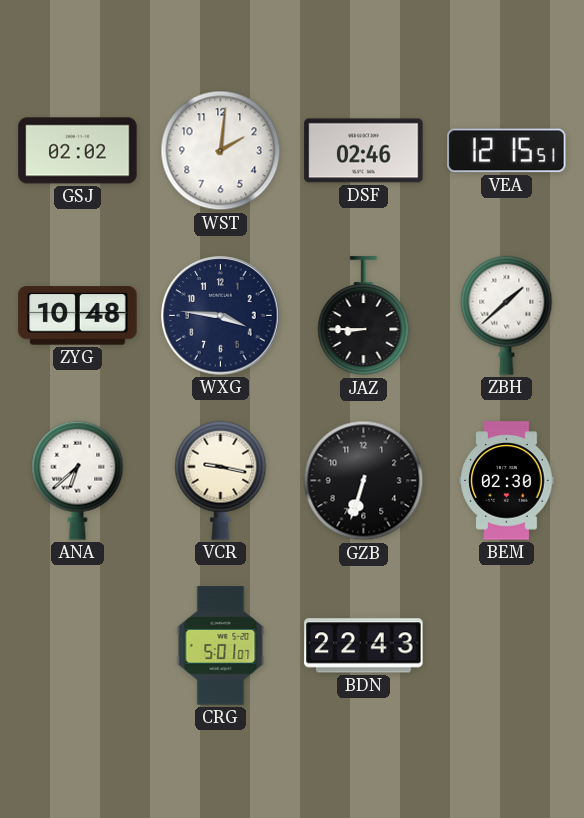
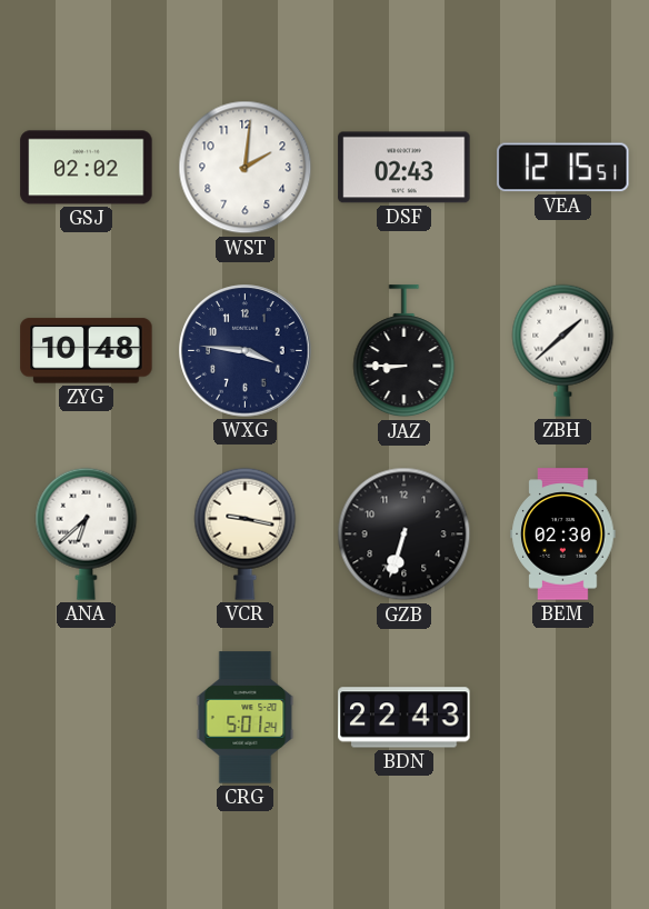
DSF: 02:46 -> 02:43 (405, 168)
CRG: 5:01:07 -> 5:01:24 (246, 718)
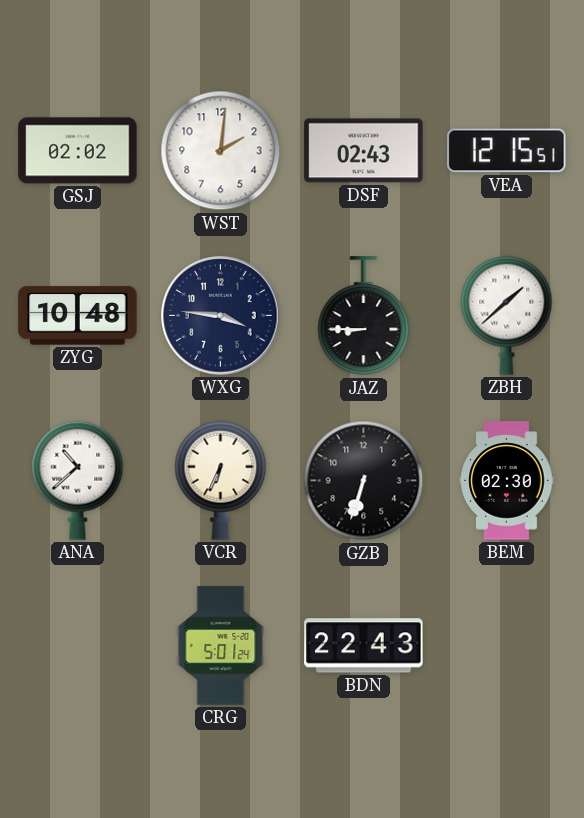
ANA: 6:38 -> 10:38 (78, 480)
VCR: 9:17 -> 6:34 (221, 480)
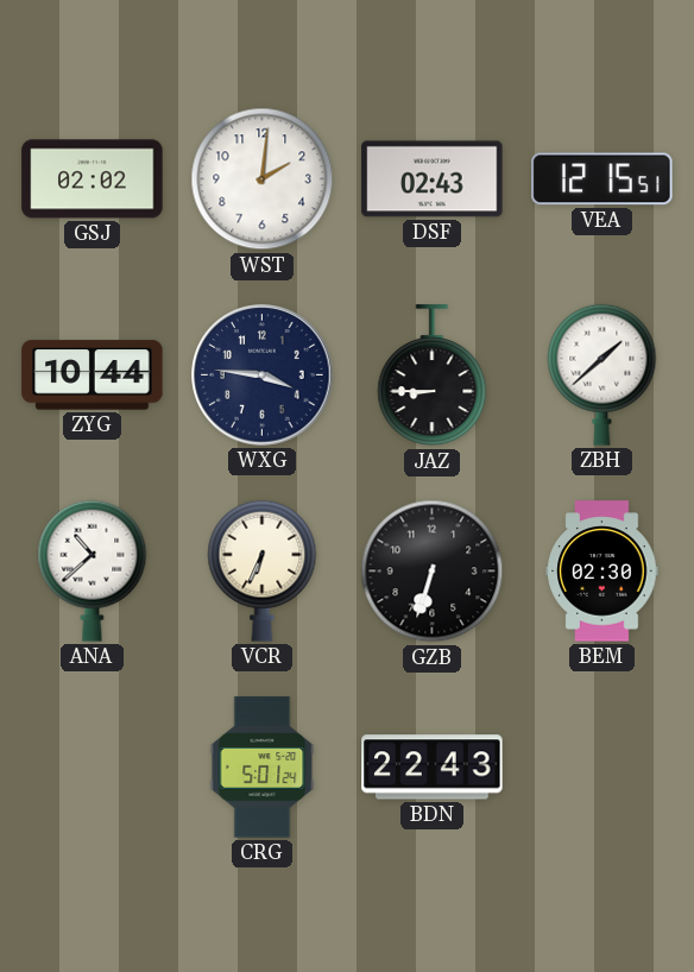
ZYG: 10:48 -> 10:44 (93, 375)
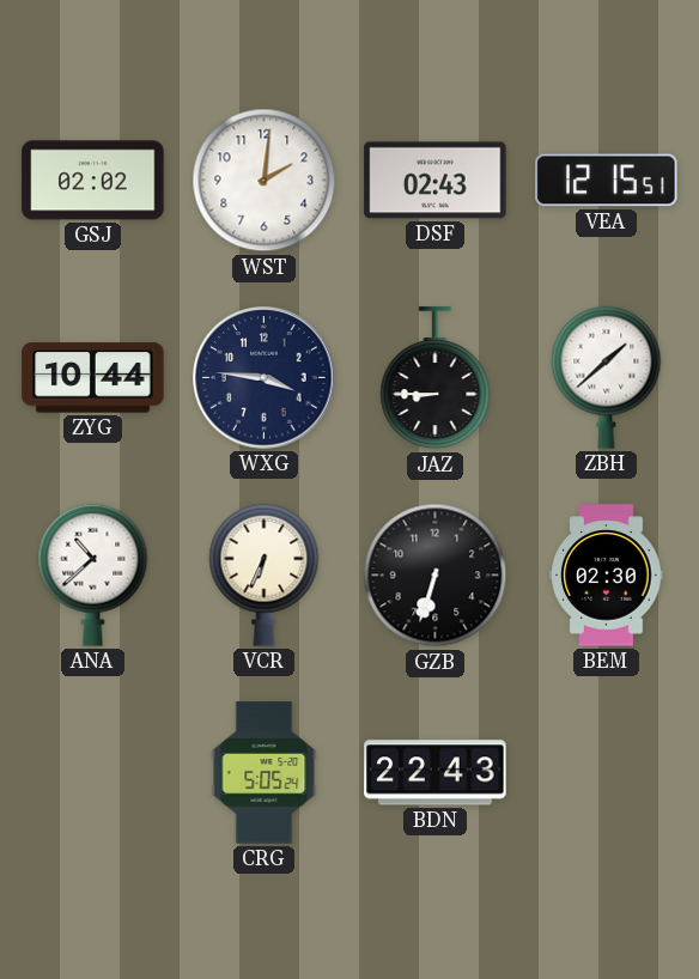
CRG: 5:01 -> 5:05 (265, 773)
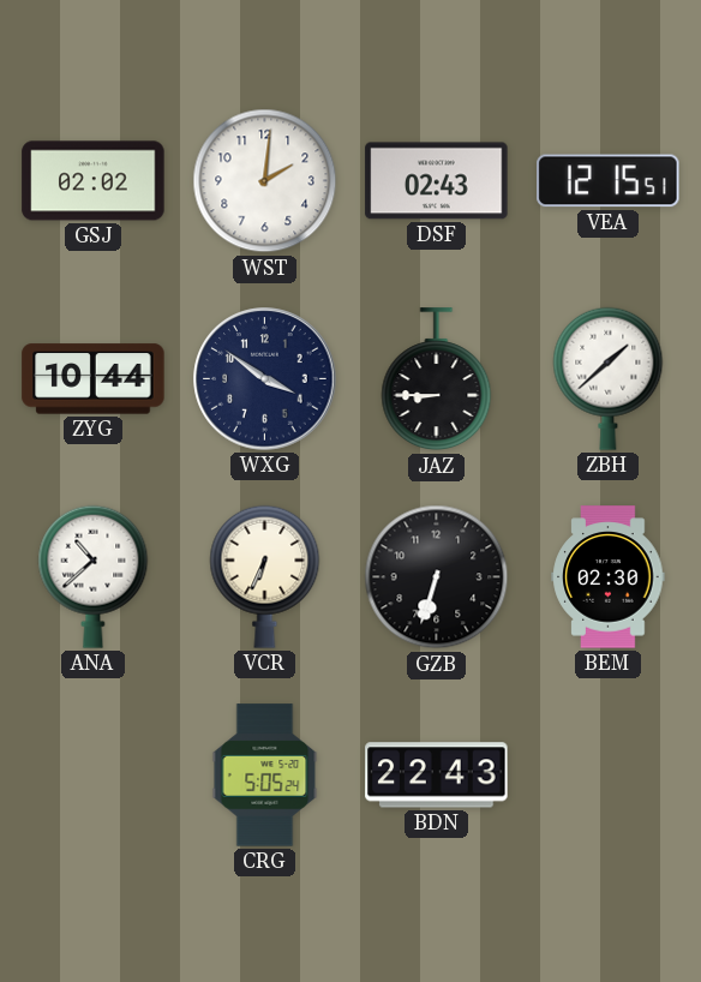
WXG: 3:46 -> 3:51 (265, 379)
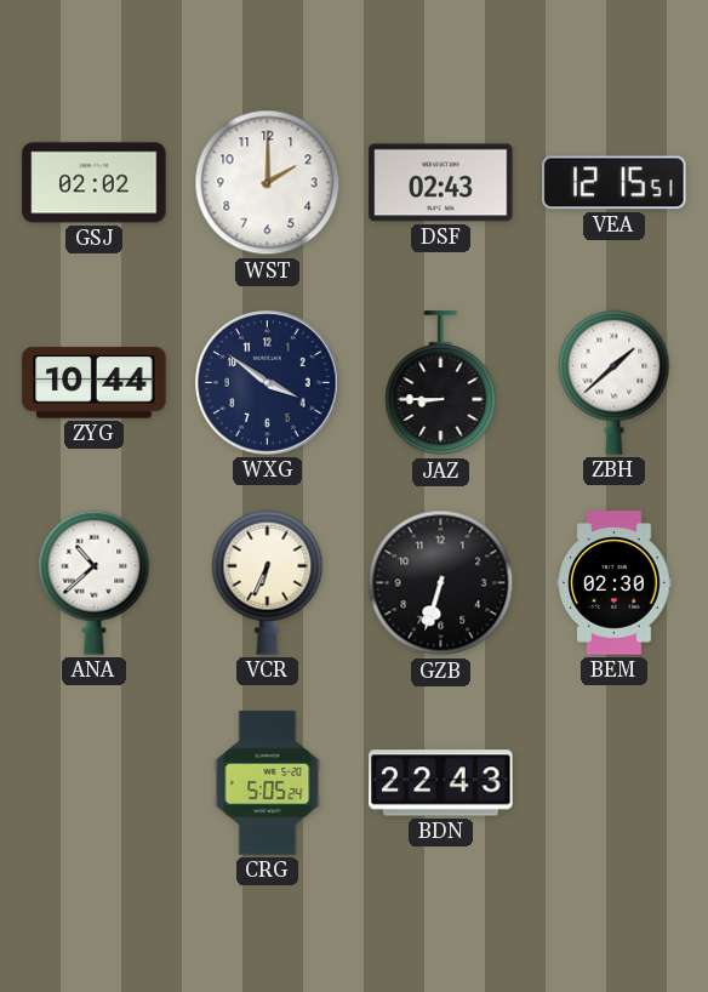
WST: 2:01 -> 2:00 (268, 183)
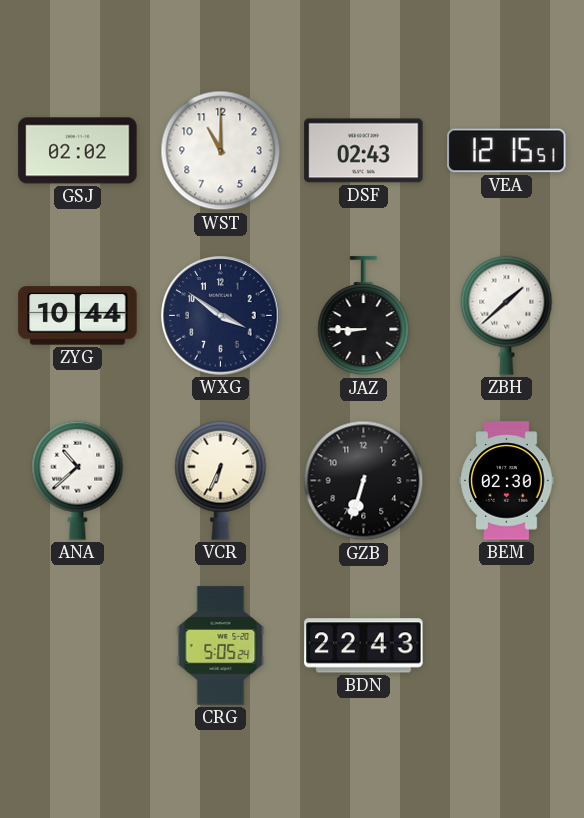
WST: 2:00 -> 11:00 (221, 151)
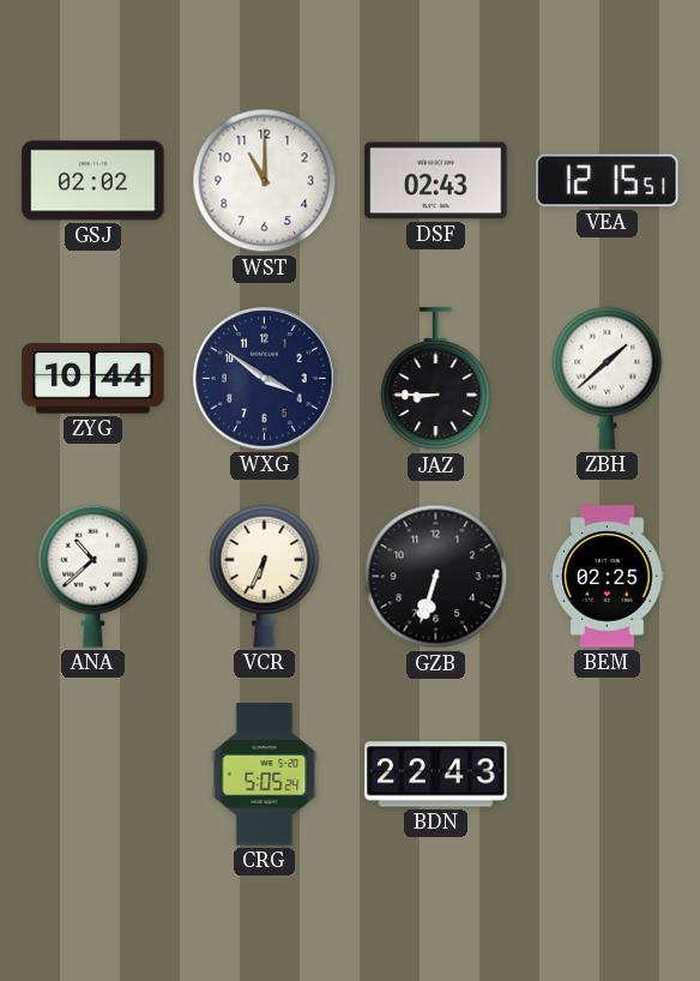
BEM: 02:30 -> 02:25 (608, 577)
